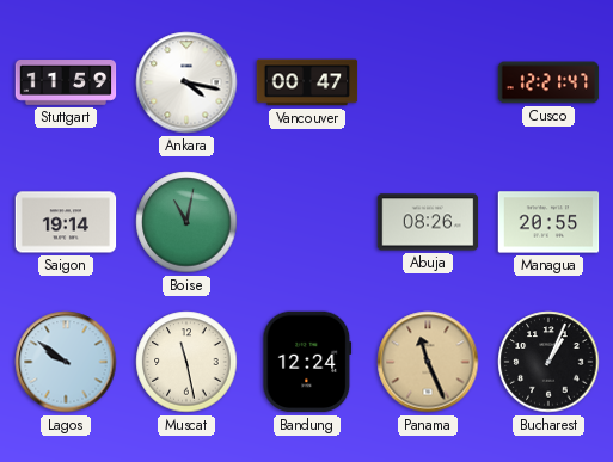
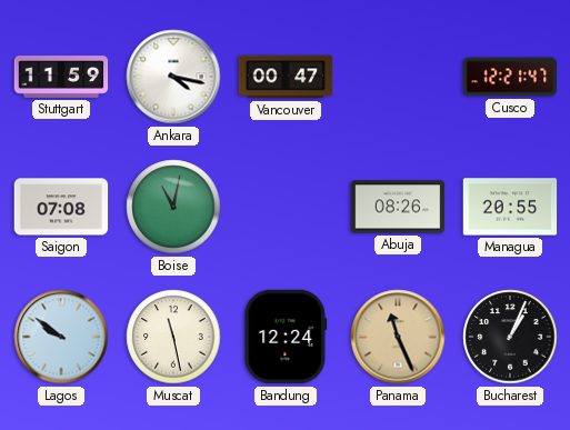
Saigon: 19:14 -> 07:08 (61, 207)
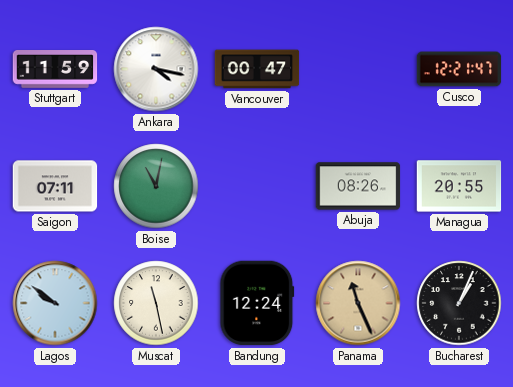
Saigon: 07:08 -> 07:11 (55, 186)
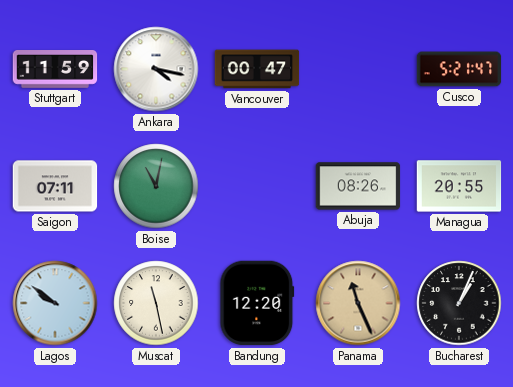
Cusco: 12:21 -> 5:21 (459, 69)
Bandung: 12:24 -> 12:20 (257, 303)
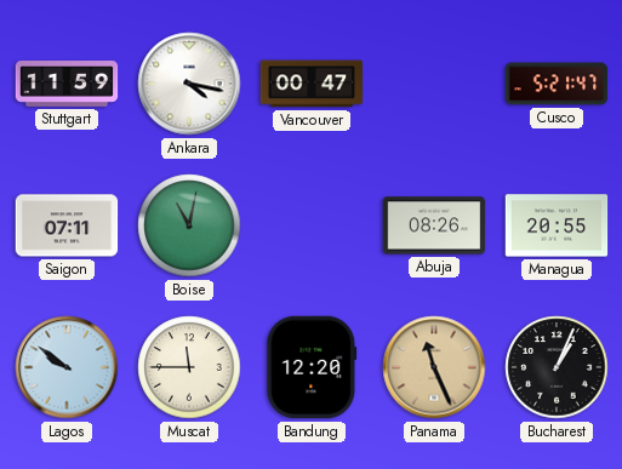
Muscat: 11:28 -> 11:45 (189, 367)
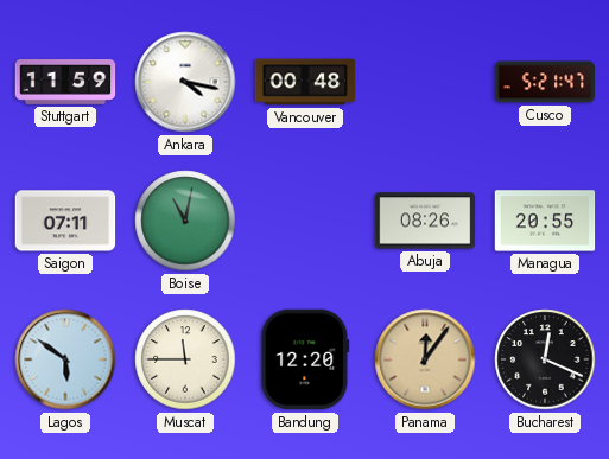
Vancouver: 00:47 -> 00:48 (305, 82)
Lagos: 9:51 -> 5:51 (65, 359)
Panama: 11:26 -> 12:06 (425, 359)
Bucharest: 1:04 -> 12:19 (545, 359)
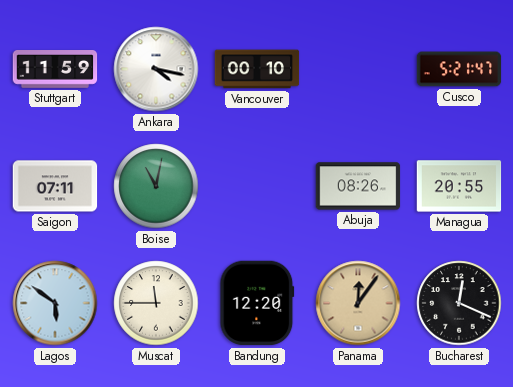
Vancouver: 00:48 -> 00:10 (257, 69)
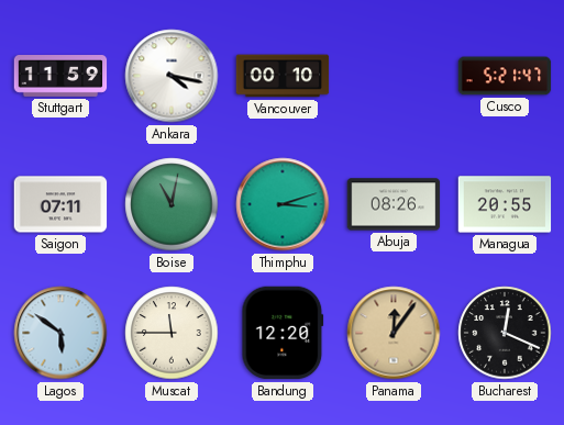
Thimphu: none -> 3:12 (283, 204)
